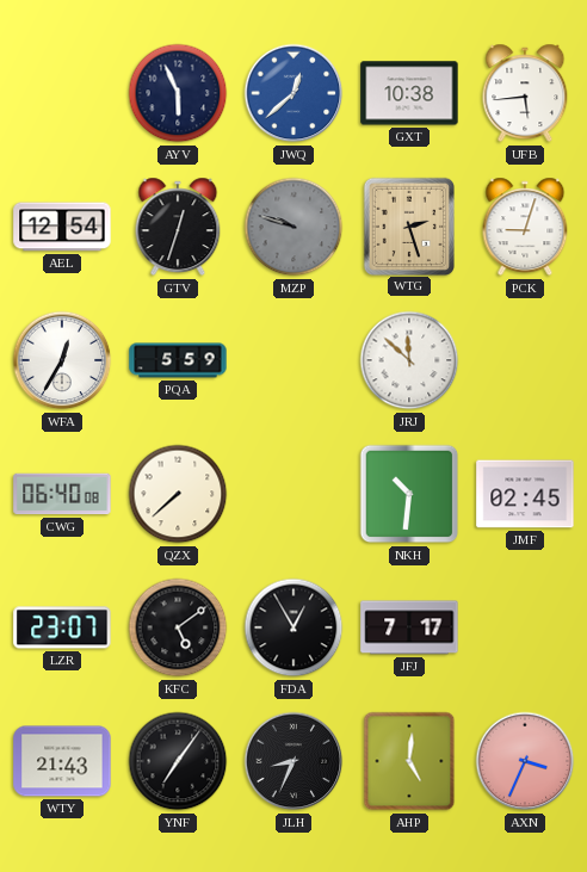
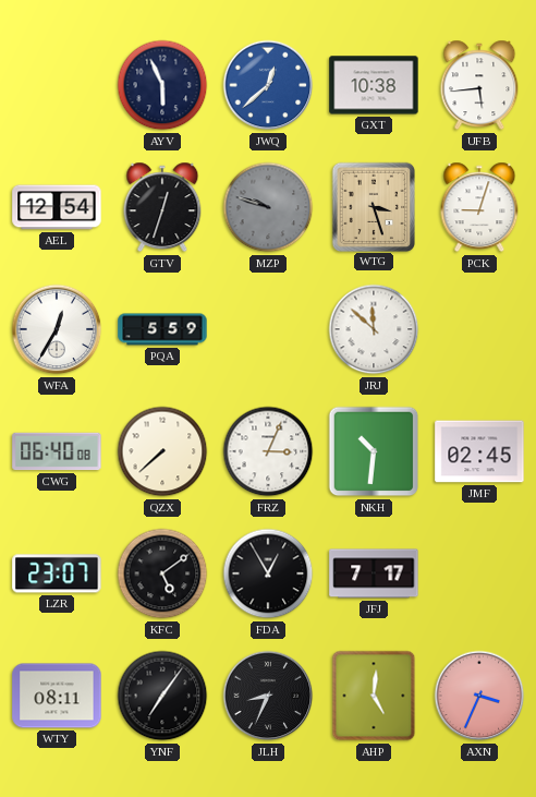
WTG: 2:27 -> 3:27 (373, 206)
FRZ: none -> 3:04 (268, 451)
WTY: 21:43 -> 08:11 (57, 696)
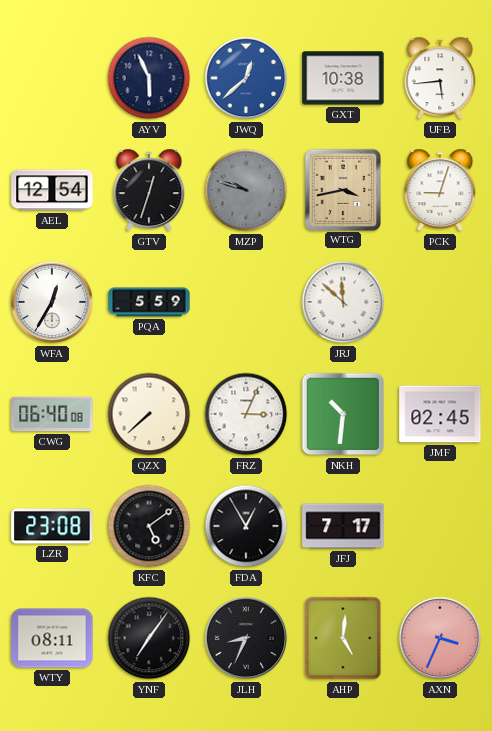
WTG: 3:27 -> 3:43 (342, 189)
LZR: 23:07 -> 23:08 (52, 526)
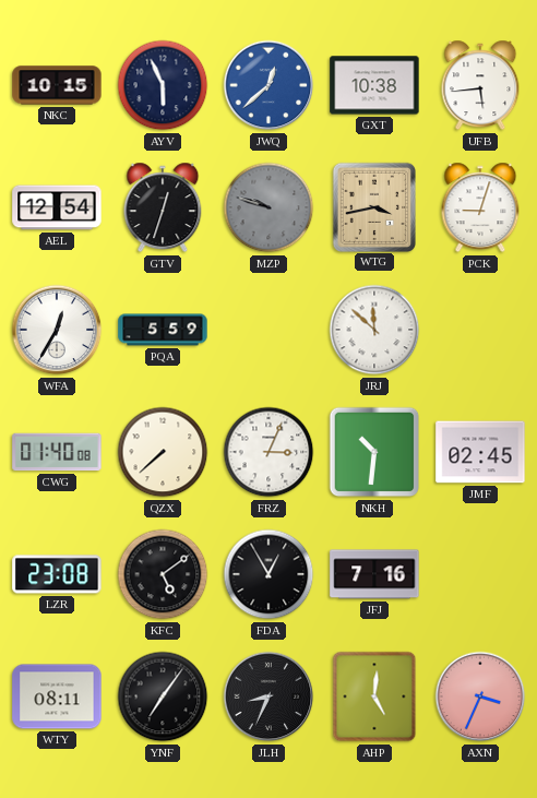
NKC: none -> 10:15 (57, 85)
CWG: 06:40 -> 01:40 (57, 452)
JFJ: 7:17 -> 7:16 (374, 574)
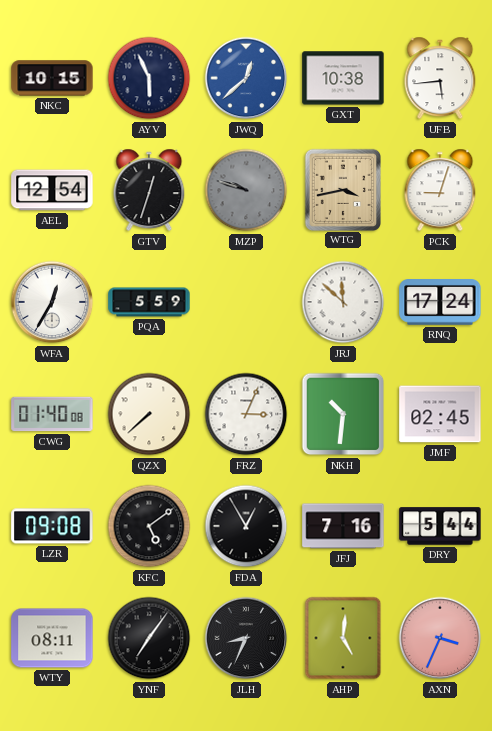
RNQ: none -> 17:24 (440, 303)
LZR: 23:08 -> 09:08 (52, 526)
DRY: none -> 5:44 (440, 526)
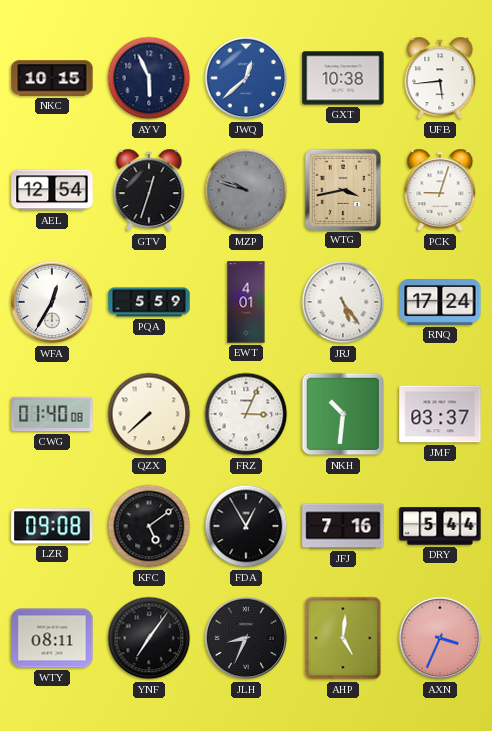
EWT: none -> 4:01 (246, 302)
JRJ: 11:52 -> 5:24 (343, 302)
JMF: 02:45 -> 03:37 (440, 414)
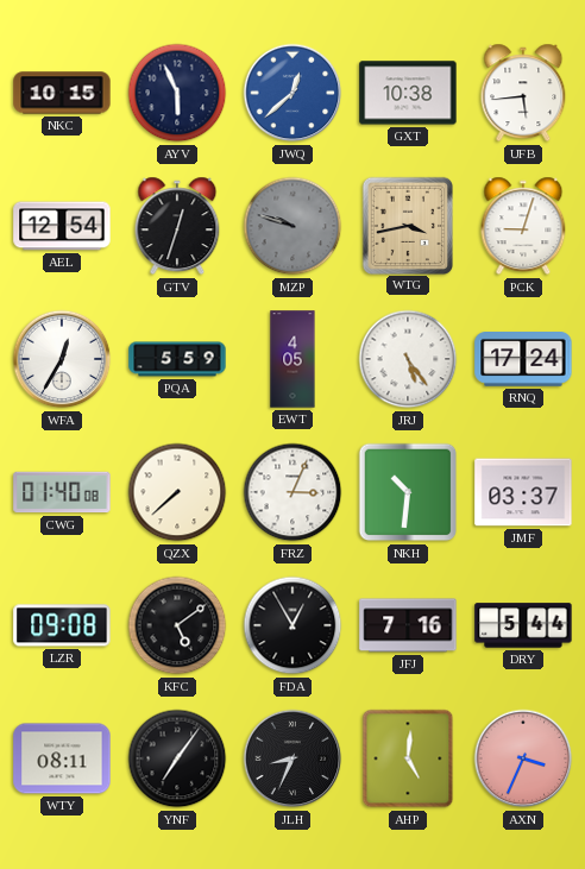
EWT: 4:01 -> 4:05 (292, 359)
